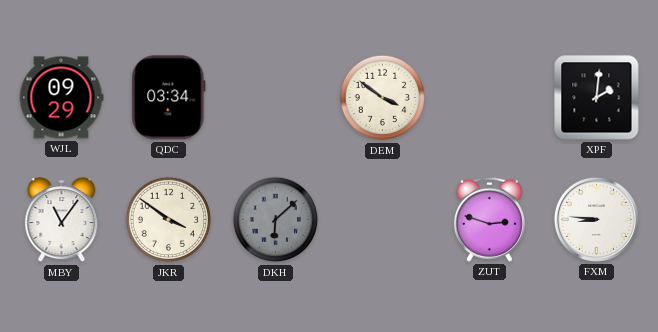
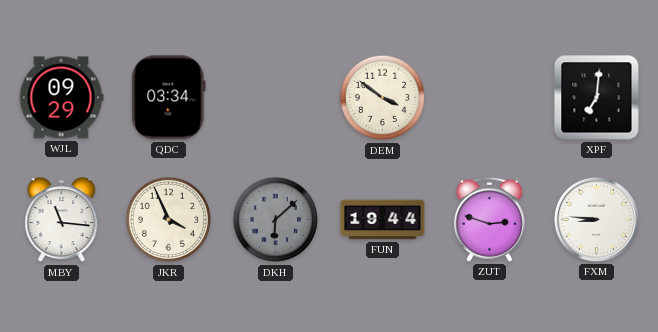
XPF: 2:01 -> 7:01 (597, 98)
MBY: 11:06 -> 11:16 (62, 220)
JKR: 3:51 -> 3:56 (169, 220)
FUN: none -> 19:44 (383, 220)
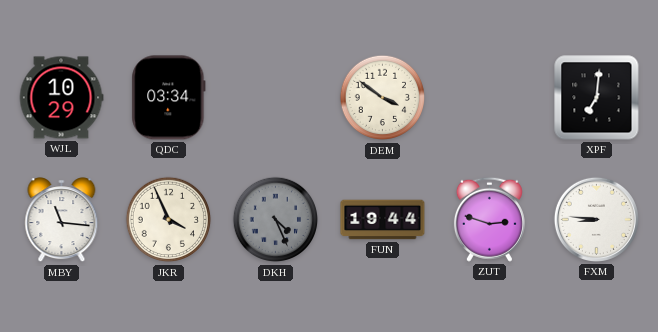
WJL: 09:29 -> 10:29 (61, 98)
DKH: 6:08 -> 4:26 (276, 220)
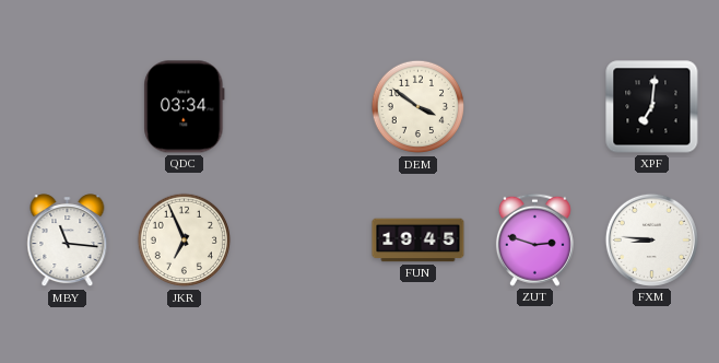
WJL: 10:29 -> none (61, 98)
JKR: 3:56 -> 6:56 (185, 241)
DKH: 4:26 -> none (276, 220)
FUN: 19:44 -> 19:45 (419, 241)
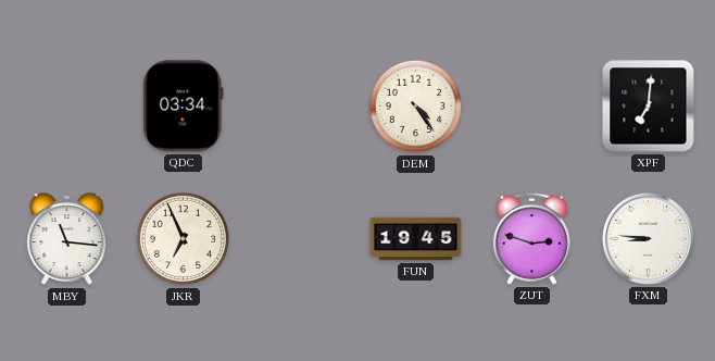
DEM: 3:51 -> 4:24 (416, 107)
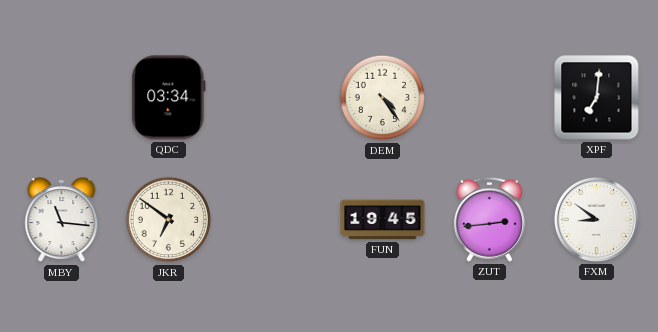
JKR: 6:56 -> 6:51 (169, 220)
ZUT: 2:48 -> 2:44 (489, 219)
FXM: 8:46 -> 8:51 (596, 219)
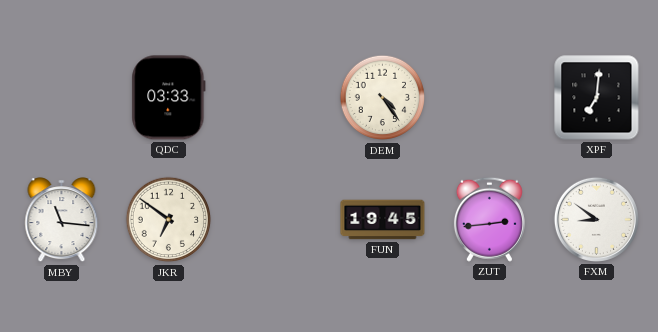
QDC: 03:34 -> 03:33 (169, 98)
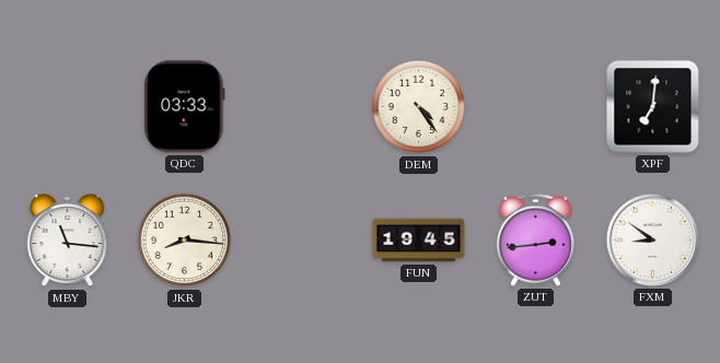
JKR: 6:51 -> 8:16 (185, 241)
